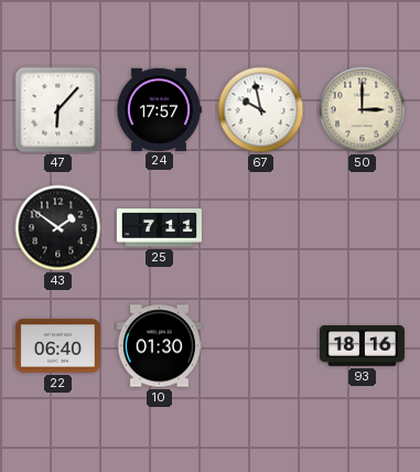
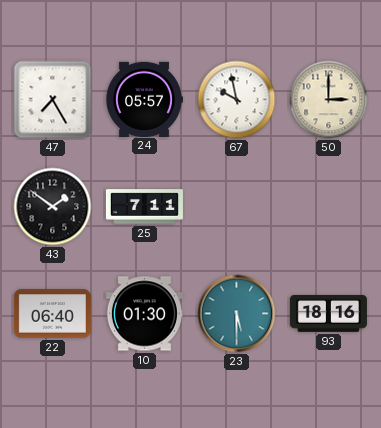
47: 6:07 -> 7:25 (53, 100)
24: 17:57 -> 05:57 (144, 99)
23: none -> 5:30 (237, 314)
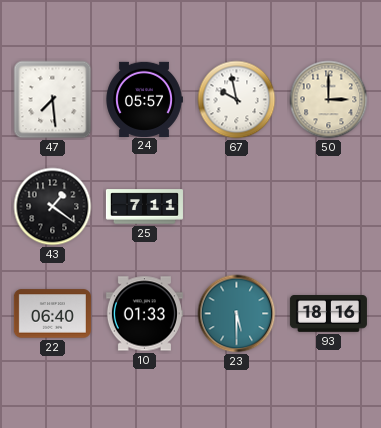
47: 7:25 -> 7:29 (53, 100)
43: 1:51 -> 1:21 (53, 207)
10: 01:30 -> 01:33 (144, 314)
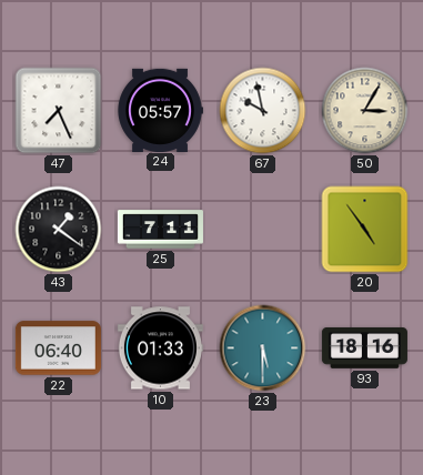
47: 7:29 -> 7:26 (59, 111)
50: 3:00 -> 3:05 (365, 111)
20: none -> 4:54 (365, 230)
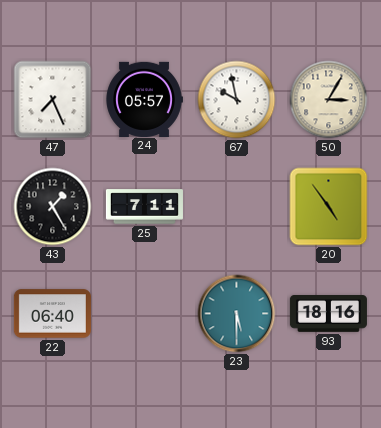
43: 1:21 -> 1:25 (53, 207)
10: 01:33 -> none (160, 348)
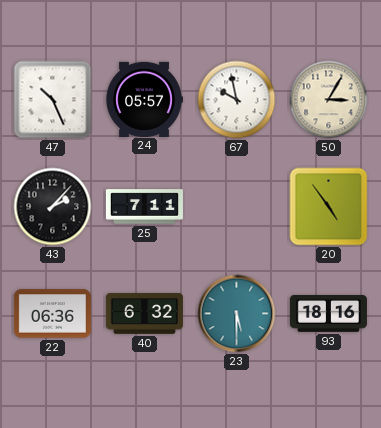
47: 7:26 -> 10:26 (53, 100)
43: 1:25 -> 2:07 (53, 207)
22: 06:40 -> 06:36 (52, 314)
40: none -> 6:32 (144, 314)
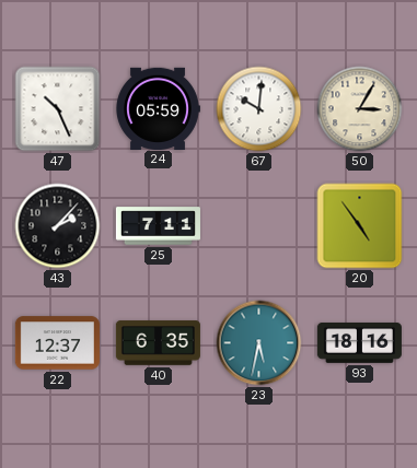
24: 05:57 -> 05:59 (158, 108)
67: 9:58 -> 10:01 (259, 109)
22: 06:36 -> 12:37 (57, 343)
40: 6:32 -> 6:35 (158, 343)
23: 5:30 -> 5:32 (259, 343)
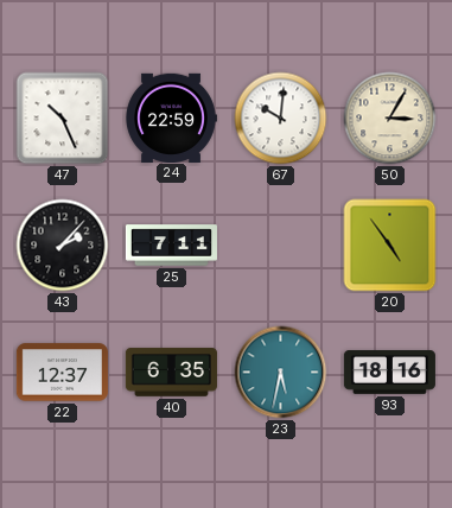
24: 05:59 -> 22:59 (171, 118)
